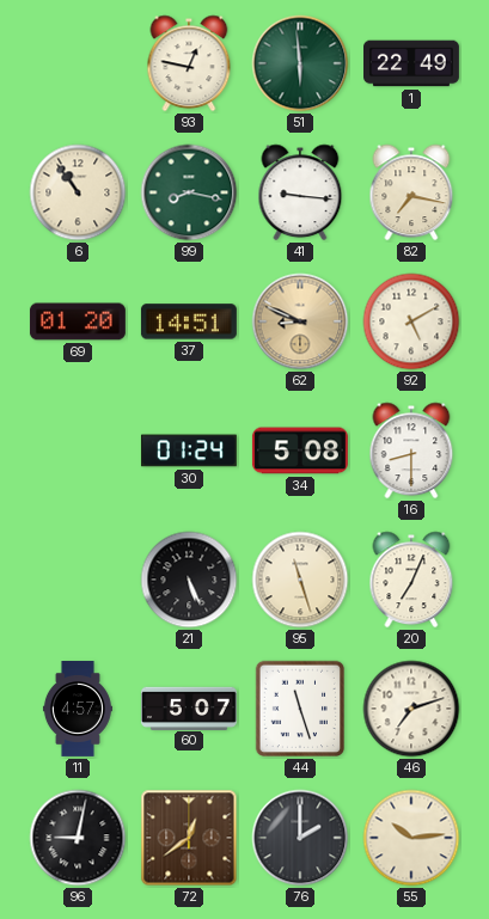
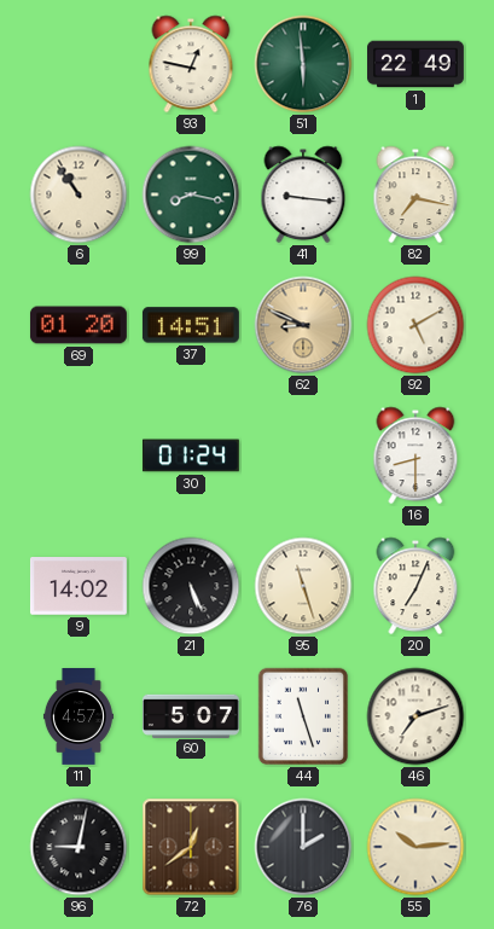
34: 5:08 -> none (300, 451)
9: none -> 14:02 (79, 586)
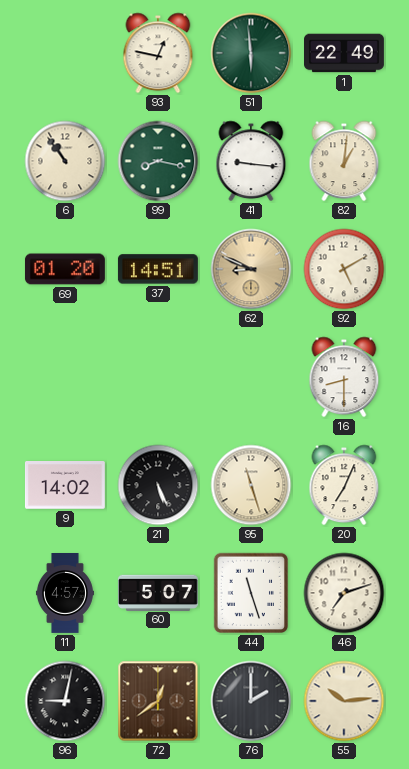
82: 7:17 -> 1:01 (344, 161)
30: 01:24 -> none (191, 455)
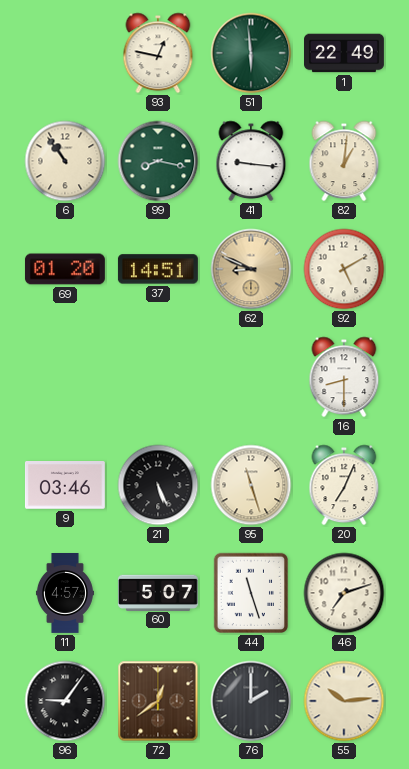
9: 14:02 -> 03:46 (65, 485)
96: 9:02 -> 9:06 (65, 701)
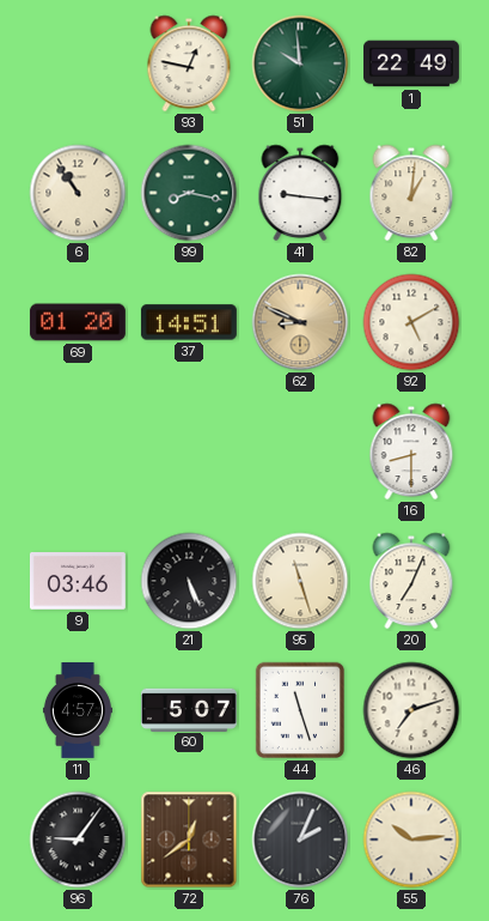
51: 5:59 -> 9:59 (300, 63)
76: 2:00 -> 2:04 (300, 840)
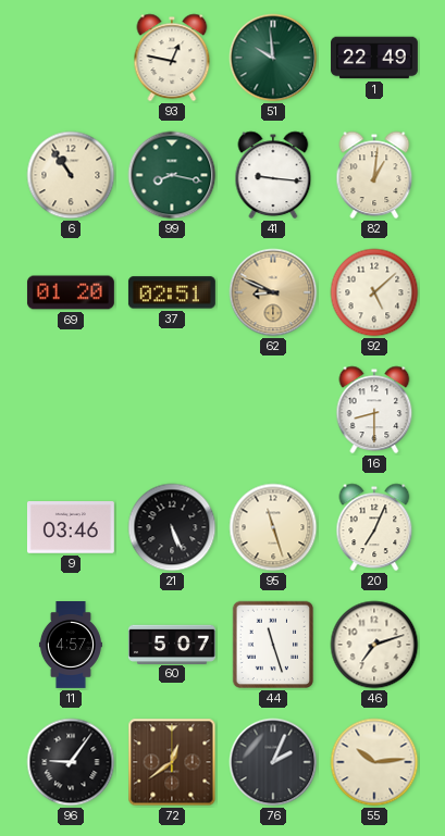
37: 14:51 -> 02:51 (172, 292)
92: 5:10 -> 5:08 (374, 292)
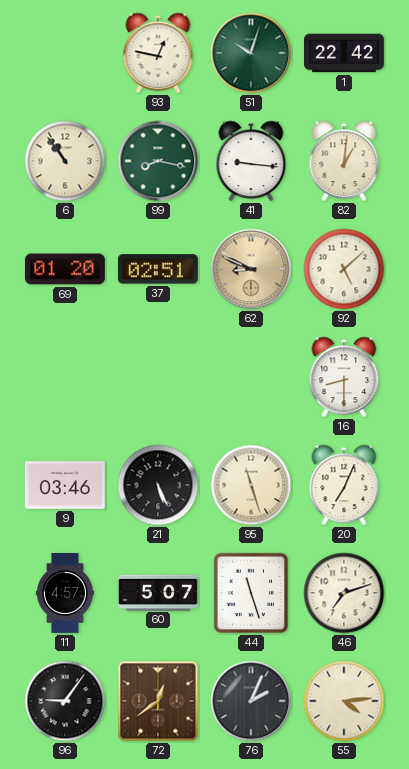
51: 9:59 -> 10:03 (251, 53)
1: 22:49 -> 22:42 (345, 53)
55: 10:14 -> 4:14 (344, 701)
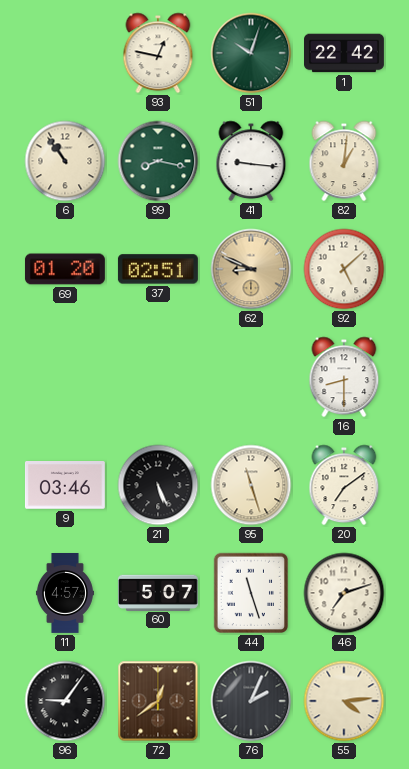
20: 7:04 -> 7:09 (344, 485)
